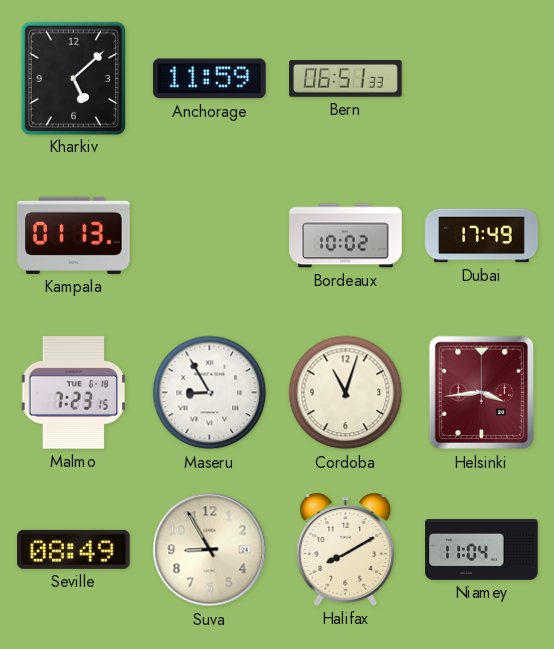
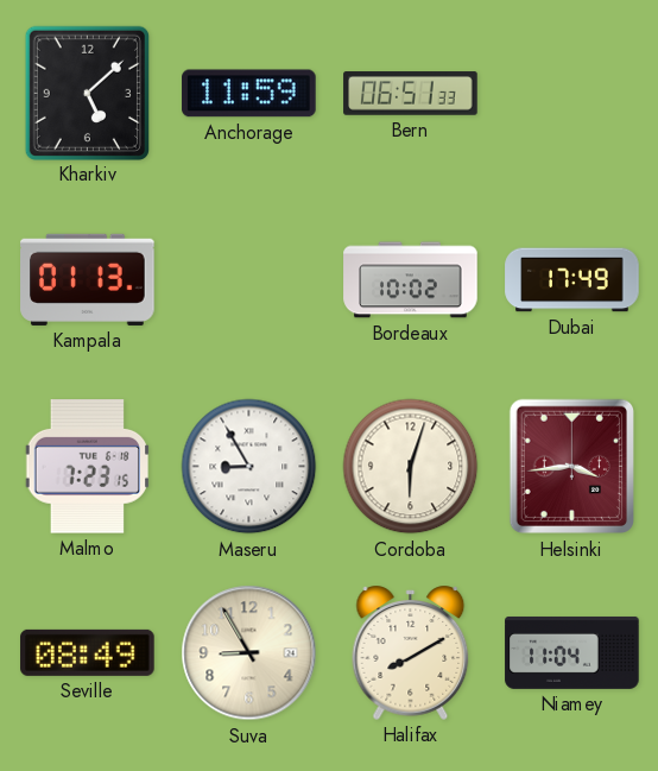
Cordoba: 11:03 -> 6:03 (411, 467)
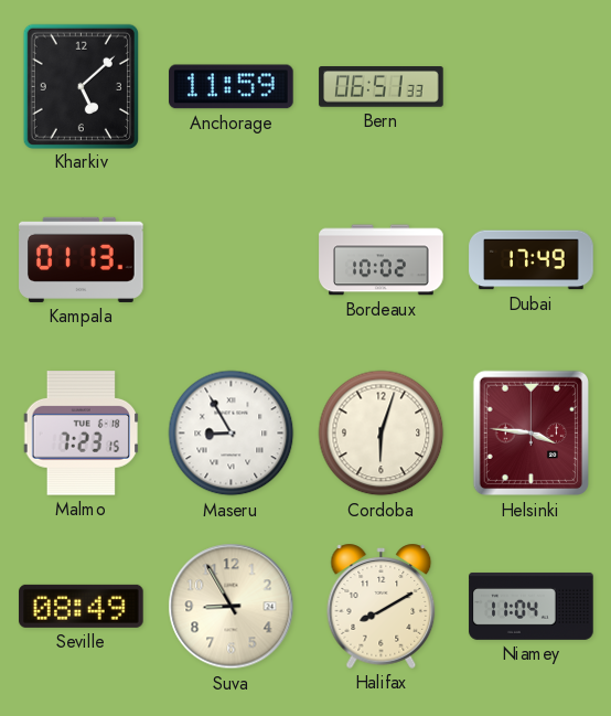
Helsinki: 3:44 -> 3:46 (530, 434)
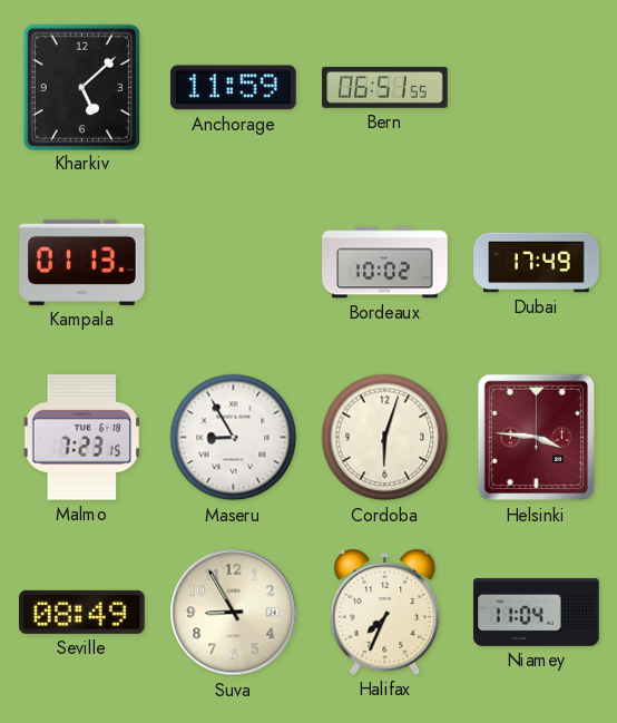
Bern: 06:51:33 -> 06:51:55 (385, 88)
Halifax: 8:10 -> 7:34 (385, 612)
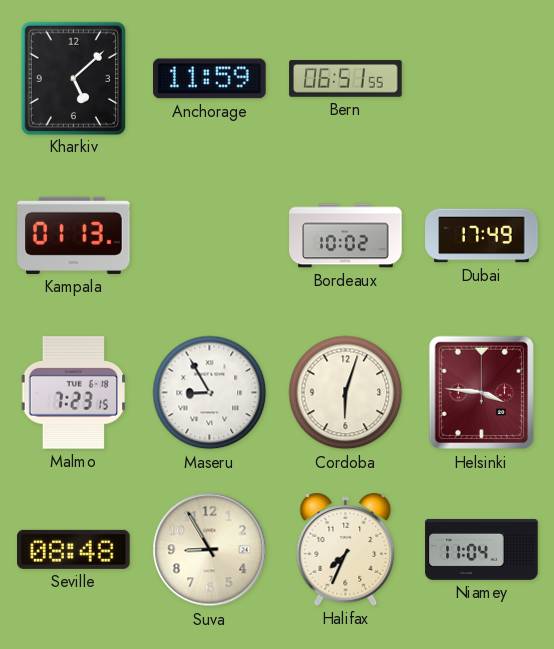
Seville: 08:49 -> 08:48 (74, 549)
